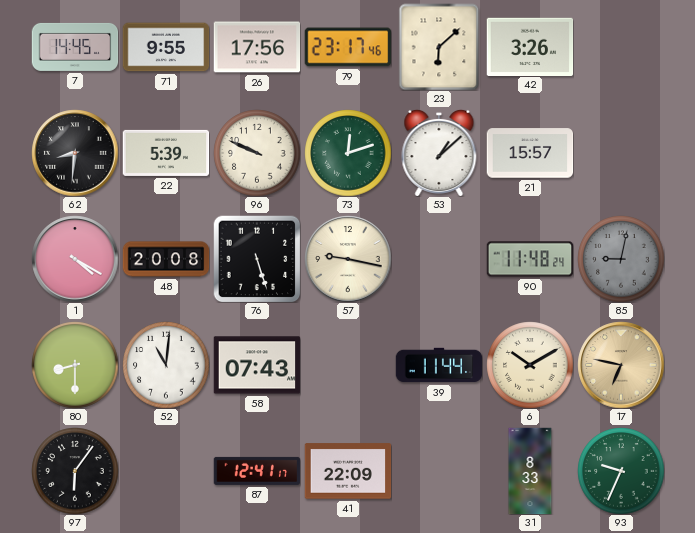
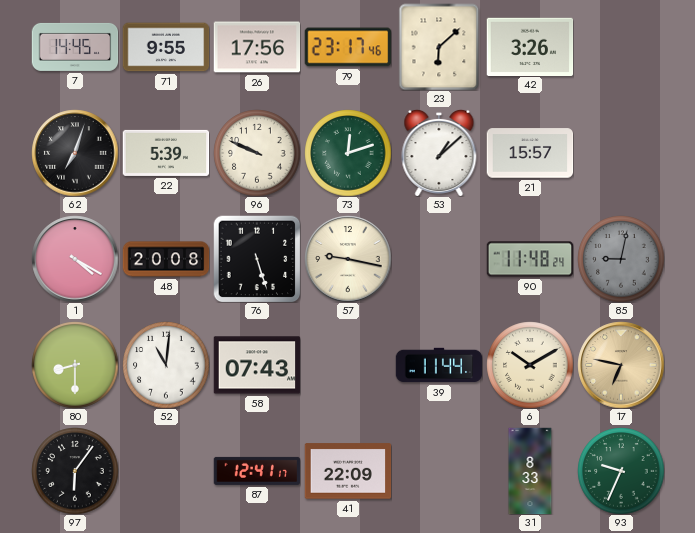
62: 8:31 -> 7:03 (75, 153)
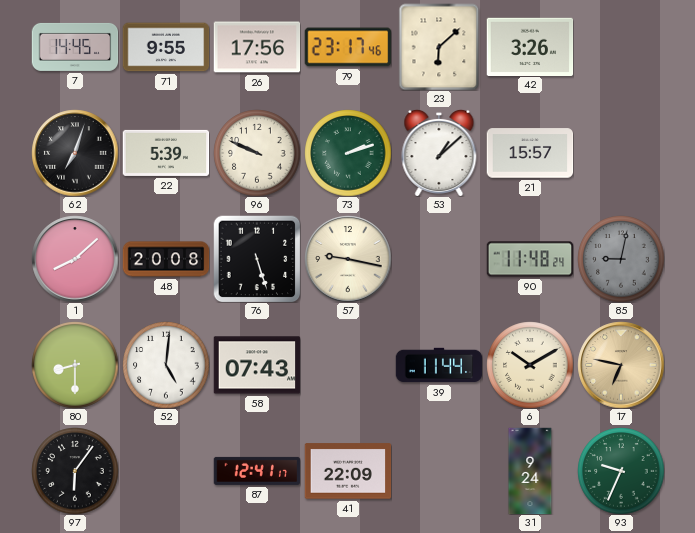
73: 12:12 -> 2:12 (348, 153)
1: 4:20 -> 8:08 (75, 259)
52: 11:01 -> 5:01 (166, 365)
31: 8:33 -> 9:24 (530, 471)
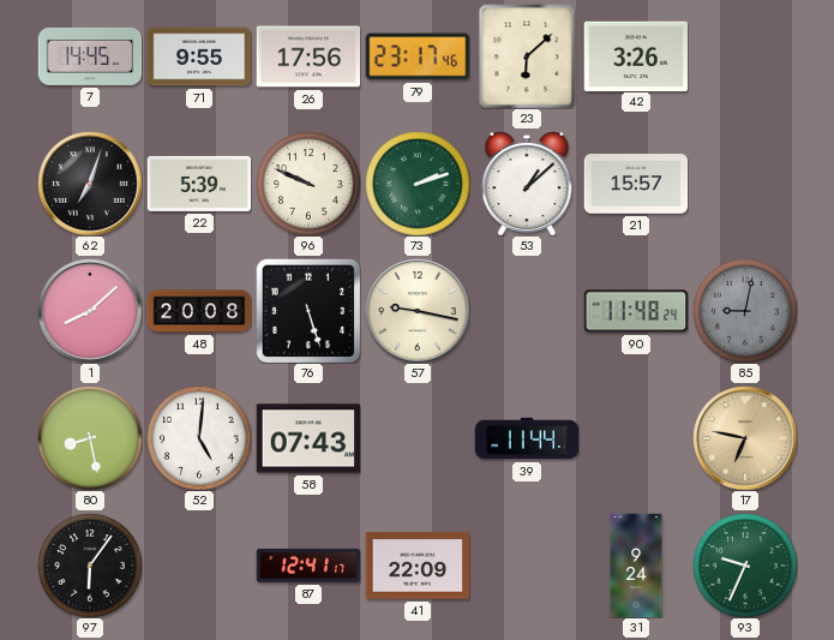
80: 8:30 -> 8:28 (90, 438)
6: 10:10 -> none (530, 365)
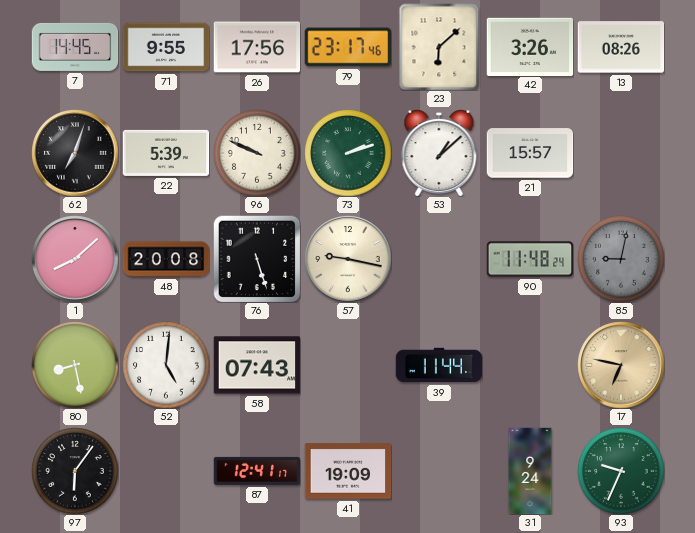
13: none -> 08:26 (621, 47)
41: 22:09 -> 19:09 (348, 471)
